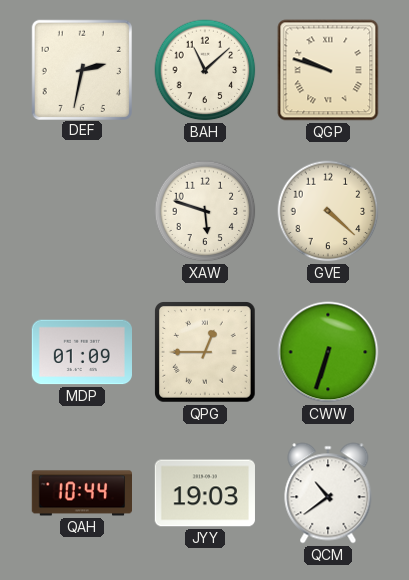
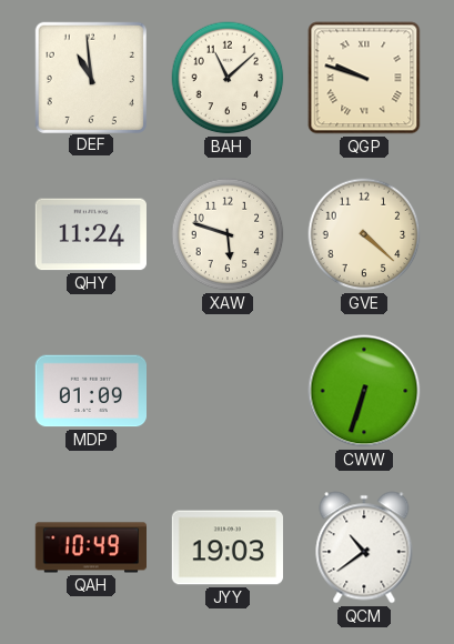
DEF: 2:32 -> 10:59 (90, 77)
QHY: none -> 11:24 (90, 234)
QPG: 12:45 -> none (205, 352)
QAH: 10:44 -> 10:49 (90, 547)
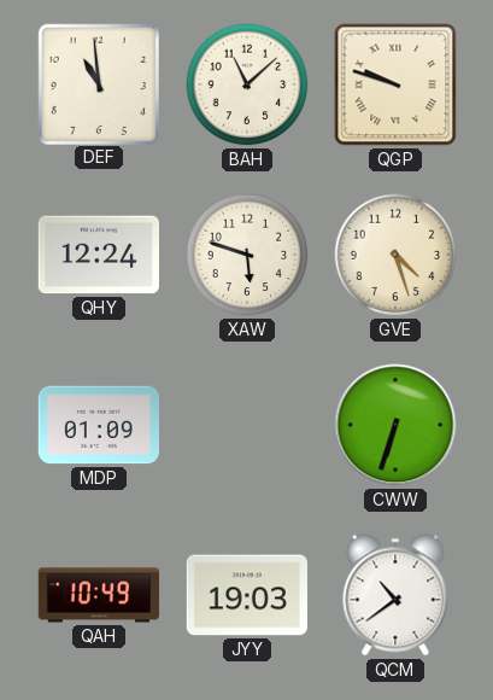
QHY: 11:24 -> 12:24 (98, 255)
GVE: 4:22 -> 4:27 (395, 255)
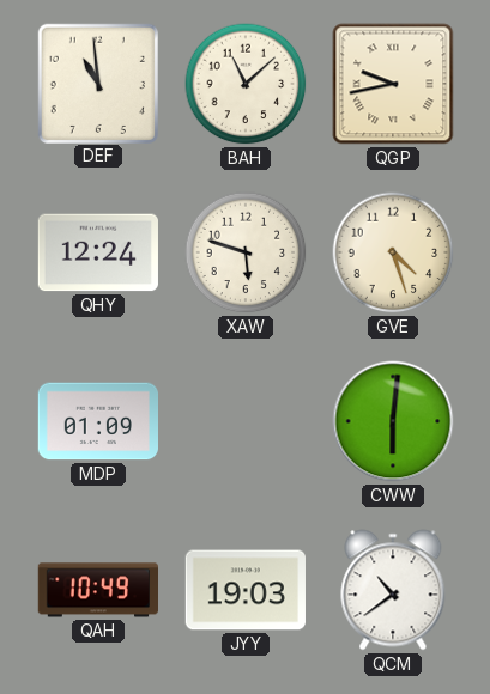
QGP: 9:48 -> 9:43 (393, 84)
CWW: 6:33 -> 6:01 (393, 421)
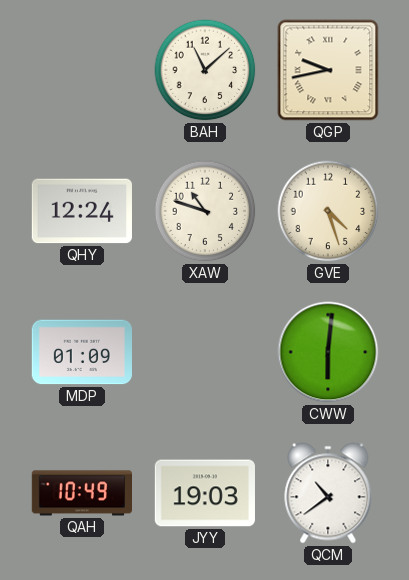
DEF: 10:59 -> none (97, 83)
XAW: 5:48 -> 10:48 (205, 211)
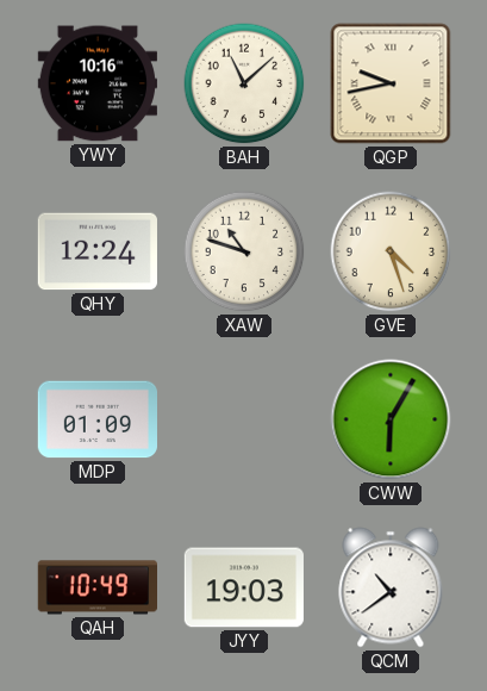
YWY: none -> 10:16 (96, 83)
CWW: 6:01 -> 6:05 (391, 419)
